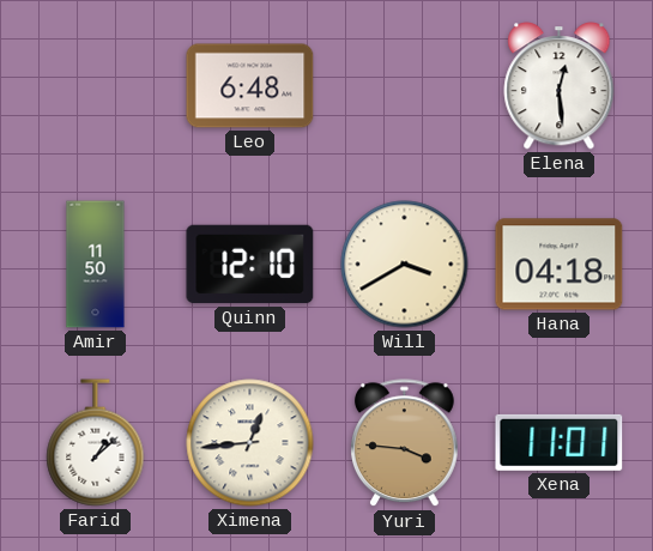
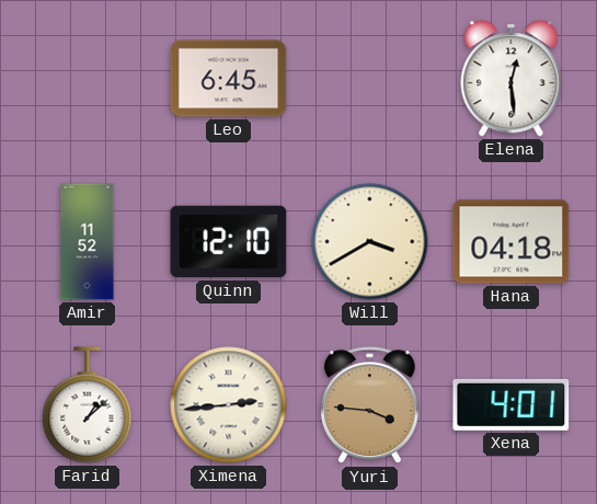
Leo: 6:48 -> 6:45 (229, 79)
Amir: 11:50 -> 11:52 (88, 242)
Ximena: 12:44 -> 2:44 (229, 405)
Xena: 11:01 -> 4:01 (512, 404)
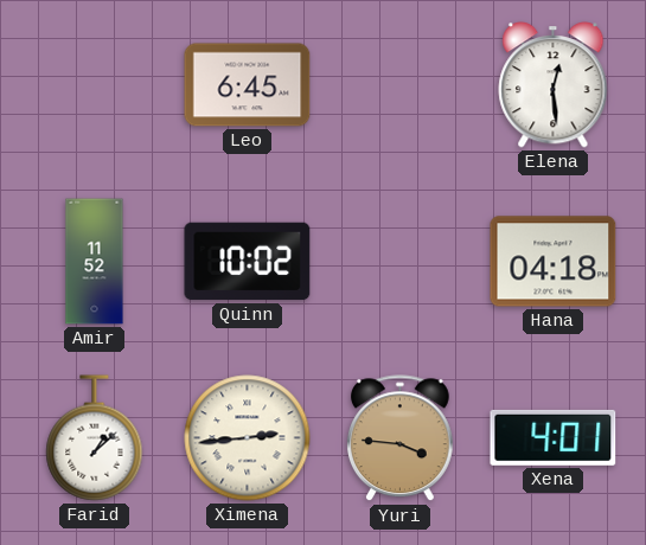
Quinn: 12:10 -> 10:02 (248, 262)
Will: 3:40 -> none (370, 242)
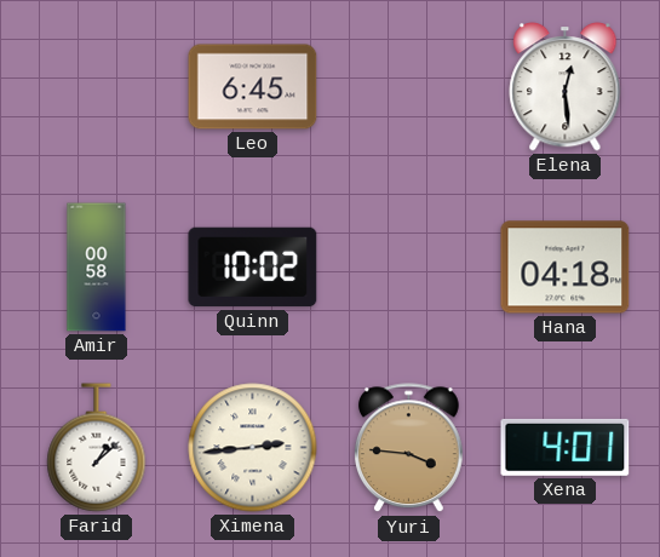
Amir: 11:52 -> 00:58 (97, 268)
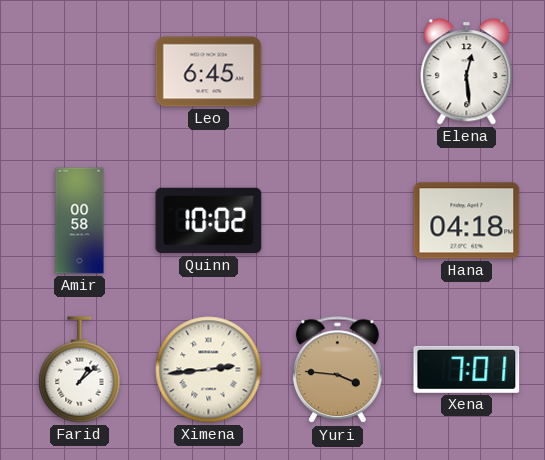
Xena: 4:01 -> 7:01 (467, 369)
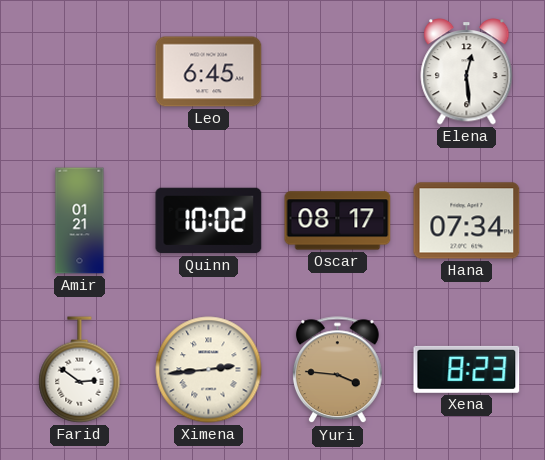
Amir: 00:58 -> 01:21 (80, 221)
Oscar: none -> 08:17 (338, 221)
Hana: 04:18 -> 07:34 (467, 221)
Farid: 1:08 -> 2:51 (80, 370)
Xena: 7:01 -> 8:23 (467, 369)
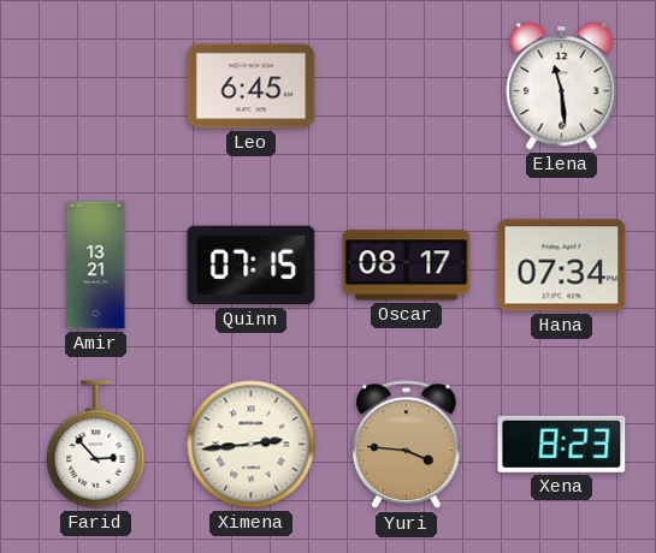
Elena: 12:29 -> 11:29 (562, 87)
Amir: 01:21 -> 13:21 (96, 266)
Quinn: 10:02 -> 07:15 (252, 266)
Farid: 2:51 -> 2:53 (96, 445)
